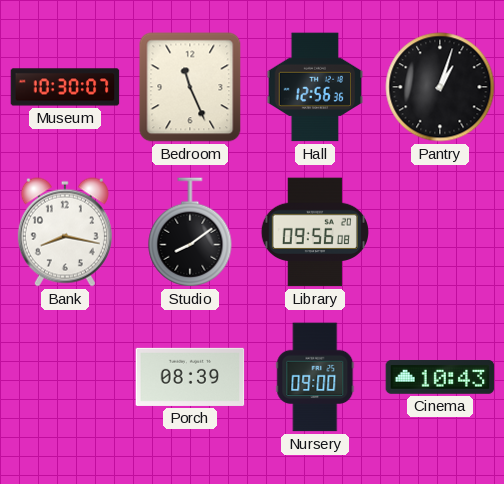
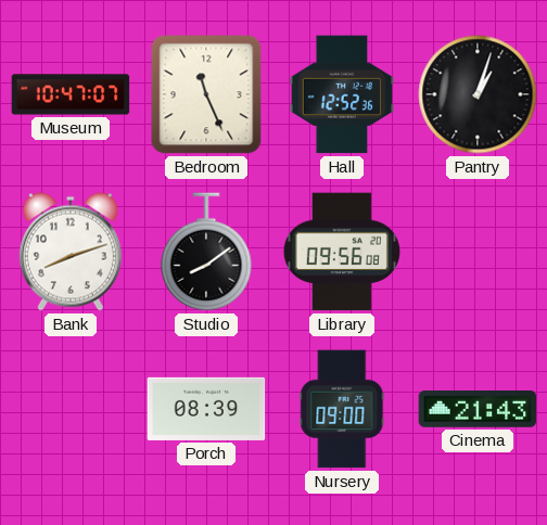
Museum: 10:30 -> 10:47 (71, 94)
Hall: 12:56 -> 12:52 (342, 94)
Bank: 8:17 -> 8:12 (71, 252)
Cinema: 10:43 -> 21:43 (478, 410)
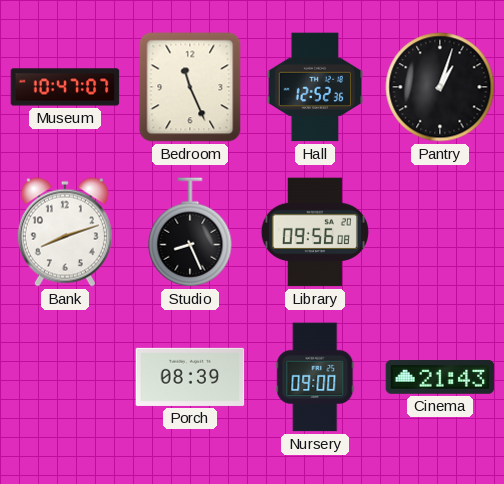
Studio: 8:09 -> 8:26 (190, 232)
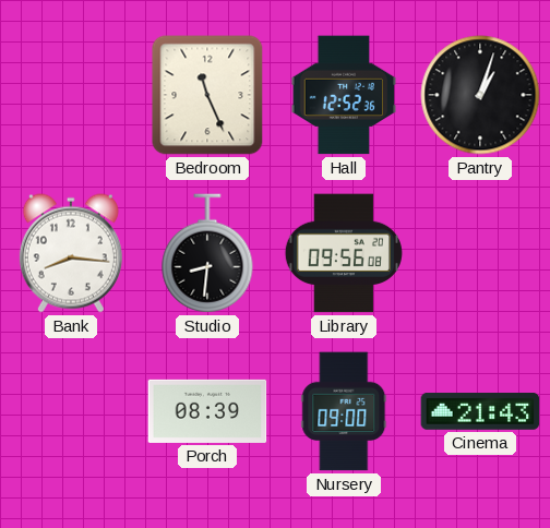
Museum: 10:47 -> none (65, 87)
Bank: 8:12 -> 8:16 (71, 253)
Studio: 8:26 -> 8:31 (207, 253)
